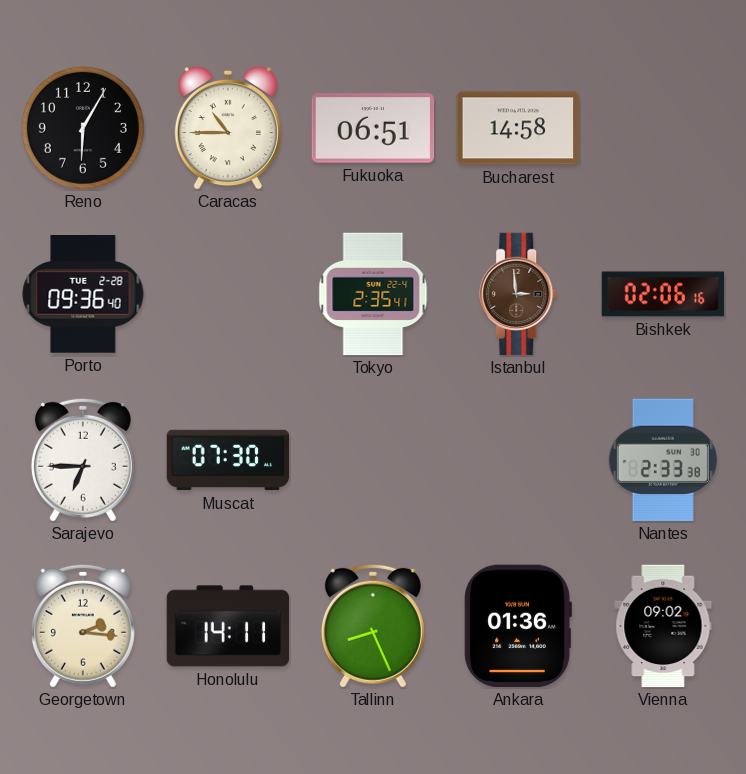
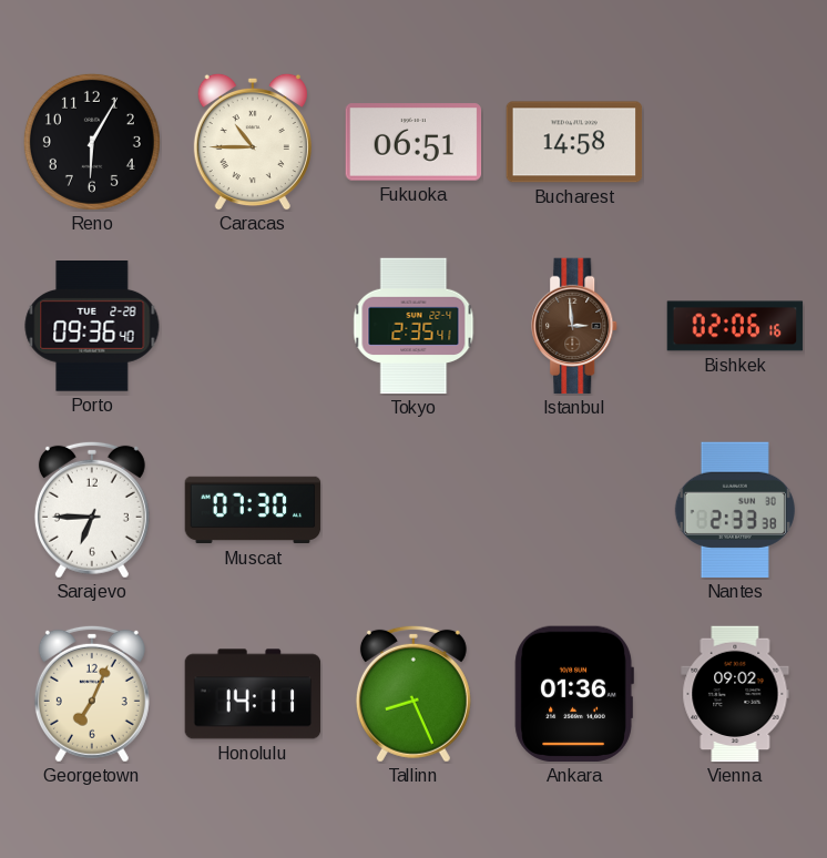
Georgetown: 2:16 -> 7:04 (92, 694)
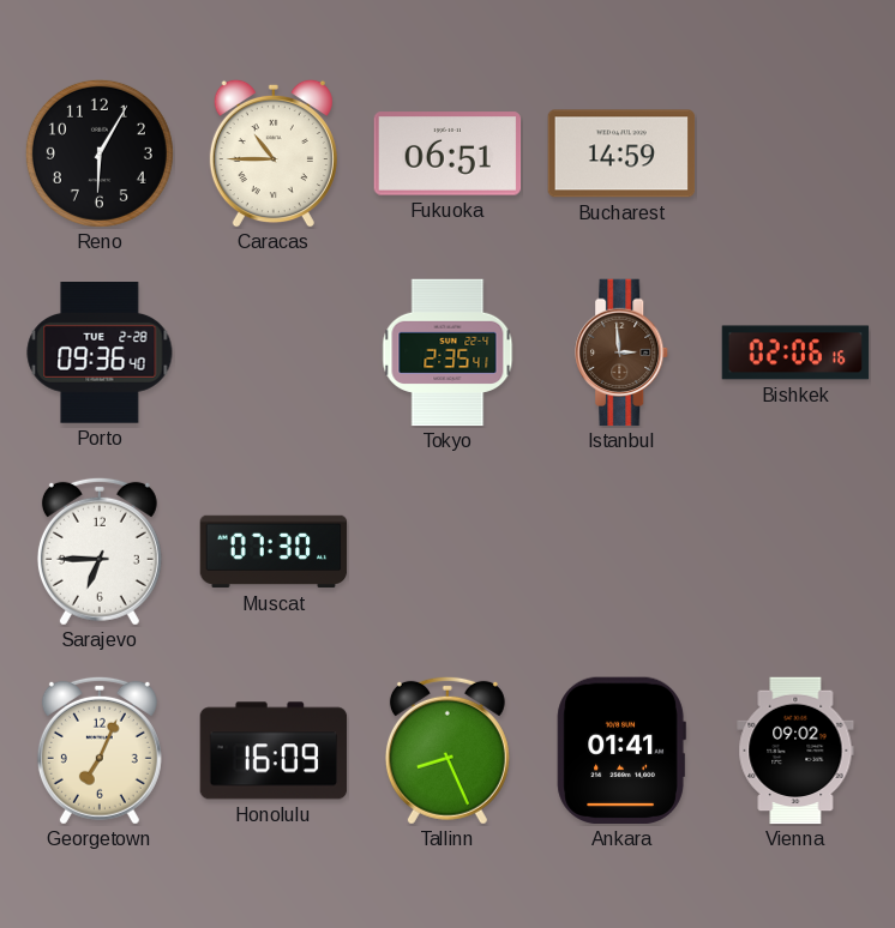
Bucharest: 14:58 -> 14:59 (621, 153)
Nantes: 2:33 -> none (735, 510)
Honolulu: 14:11 -> 16:09 (274, 751)
Ankara: 01:36 -> 01:41 (621, 751)
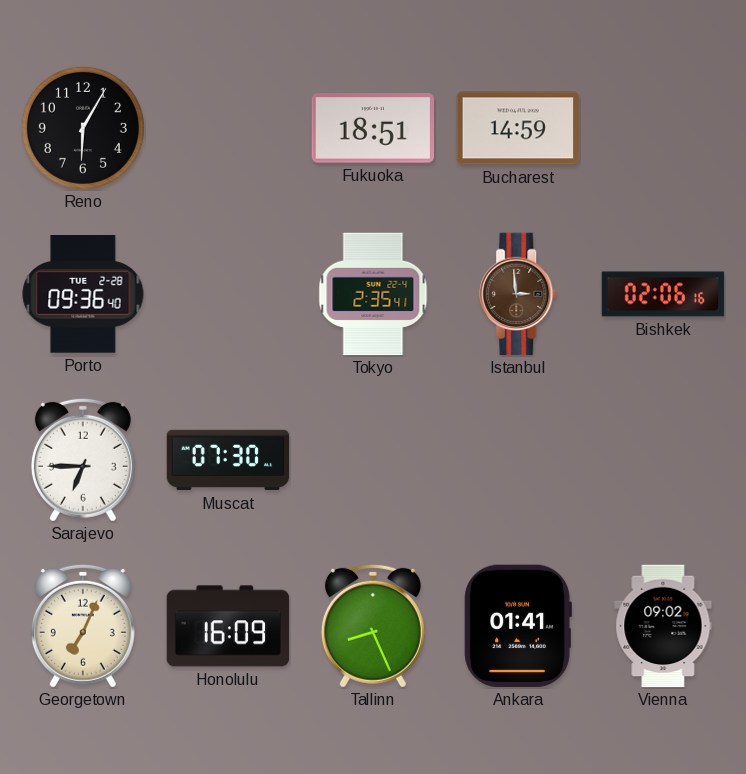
Caracas: 10:45 -> none (274, 153)
Fukuoka: 06:51 -> 18:51 (373, 128)
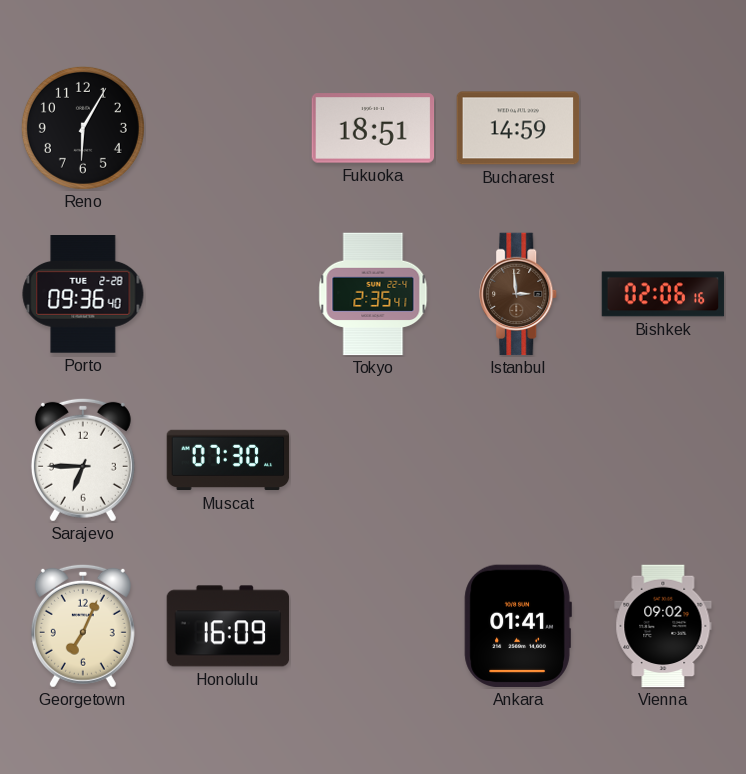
Tallinn: 8:26 -> none (373, 626)
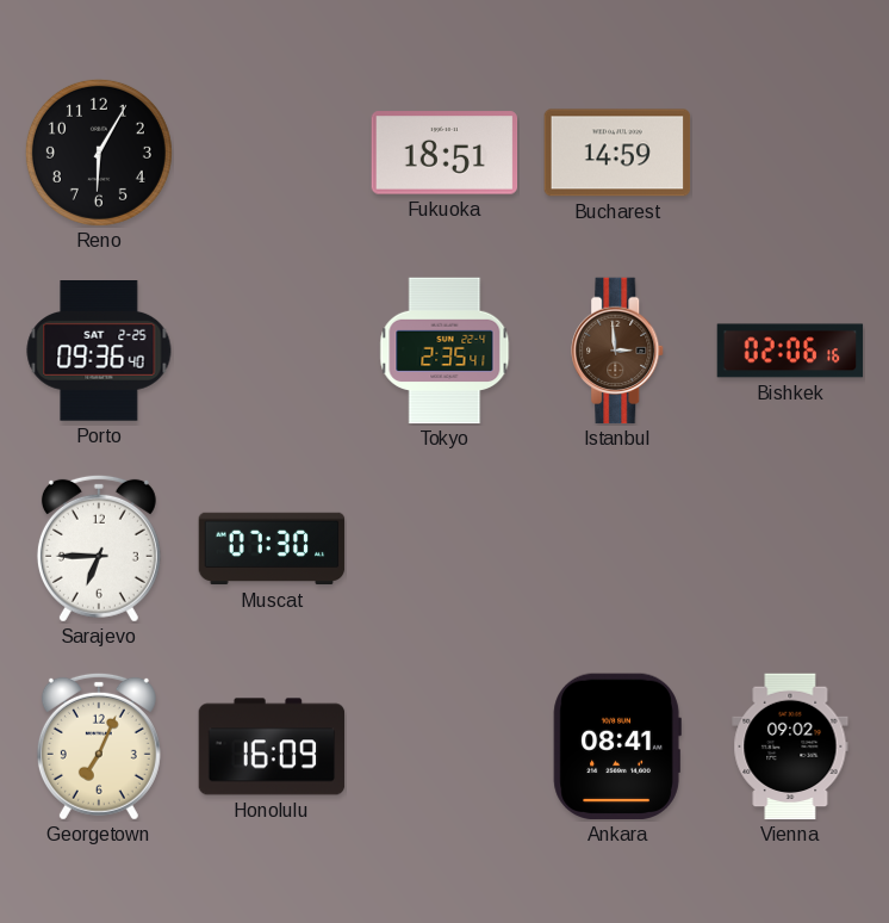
Porto date: TUE 2-28 -> SAT 2-25 (99, 352)
Ankara: 01:41 -> 08:41 (617, 747)
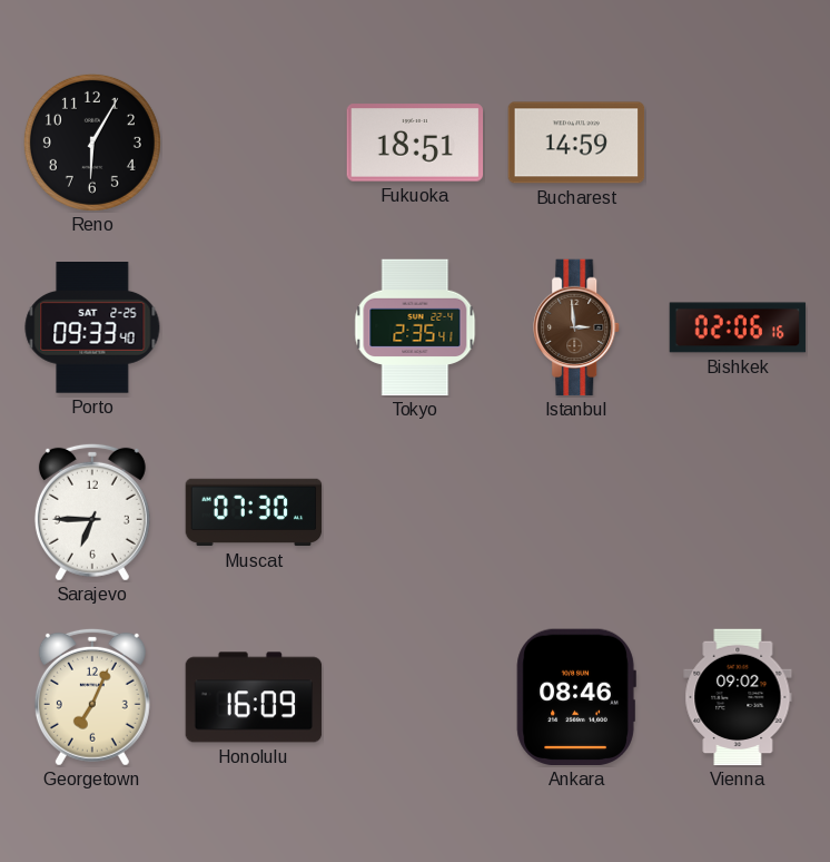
Porto: 09:36 -> 09:33 (92, 329)
Ankara: 08:41 -> 08:46 (576, 697)
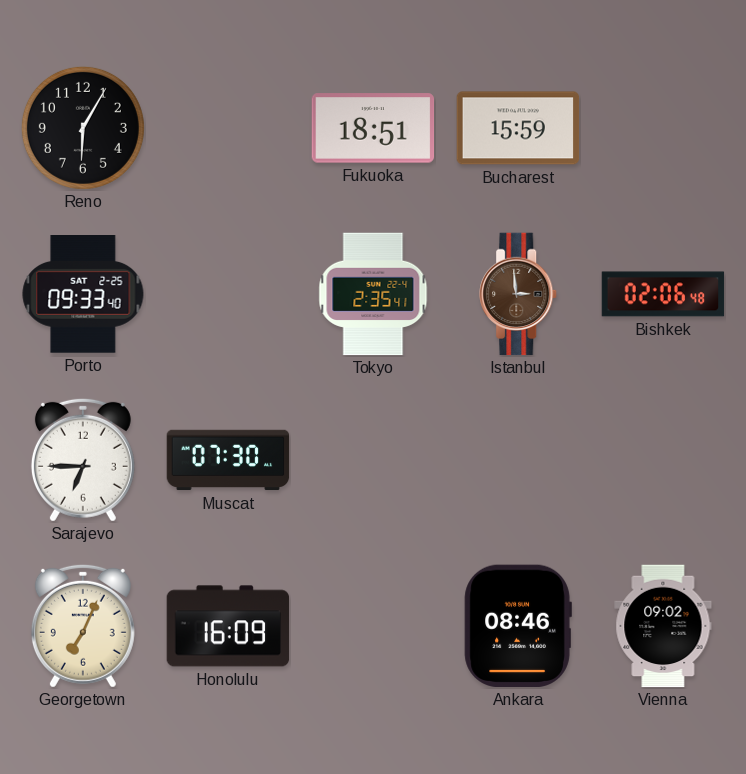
Bucharest: 14:59 -> 15:59 (518, 128)
Bishkek: 02:06:16 -> 02:06:48 (663, 294)
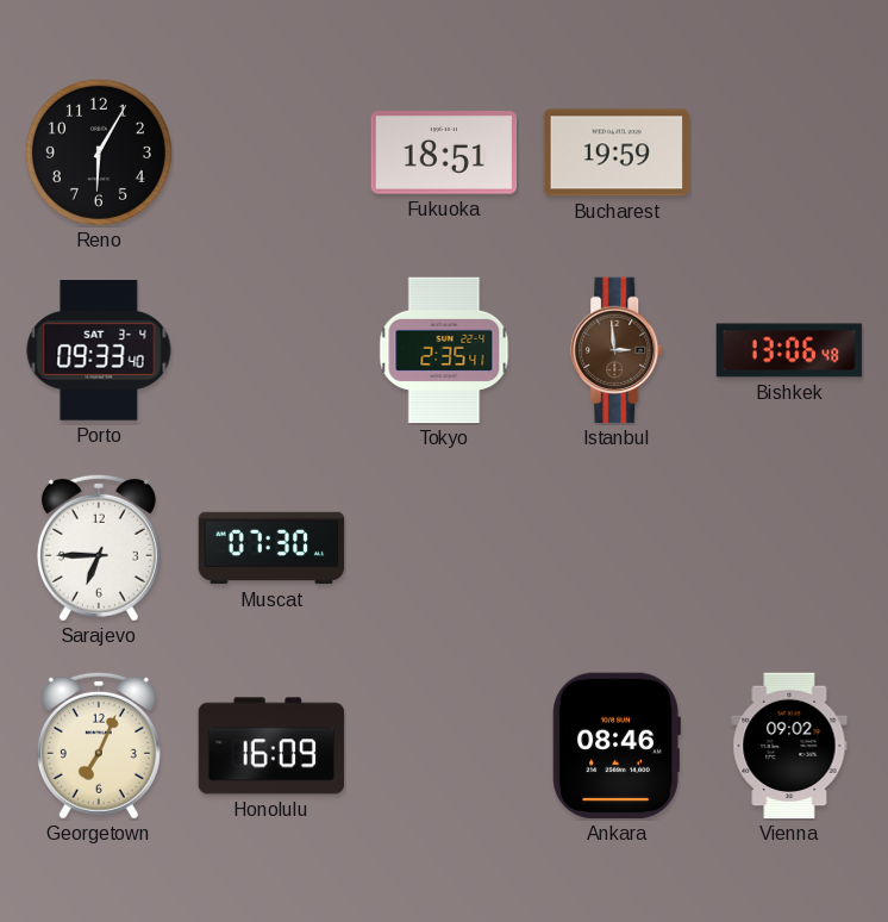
Bucharest: 15:59 -> 19:59 (617, 152)
Porto date: SAT 2-25 -> SAT 3-4 (99, 351)
Bishkek: 02:06 -> 13:06 (789, 350)
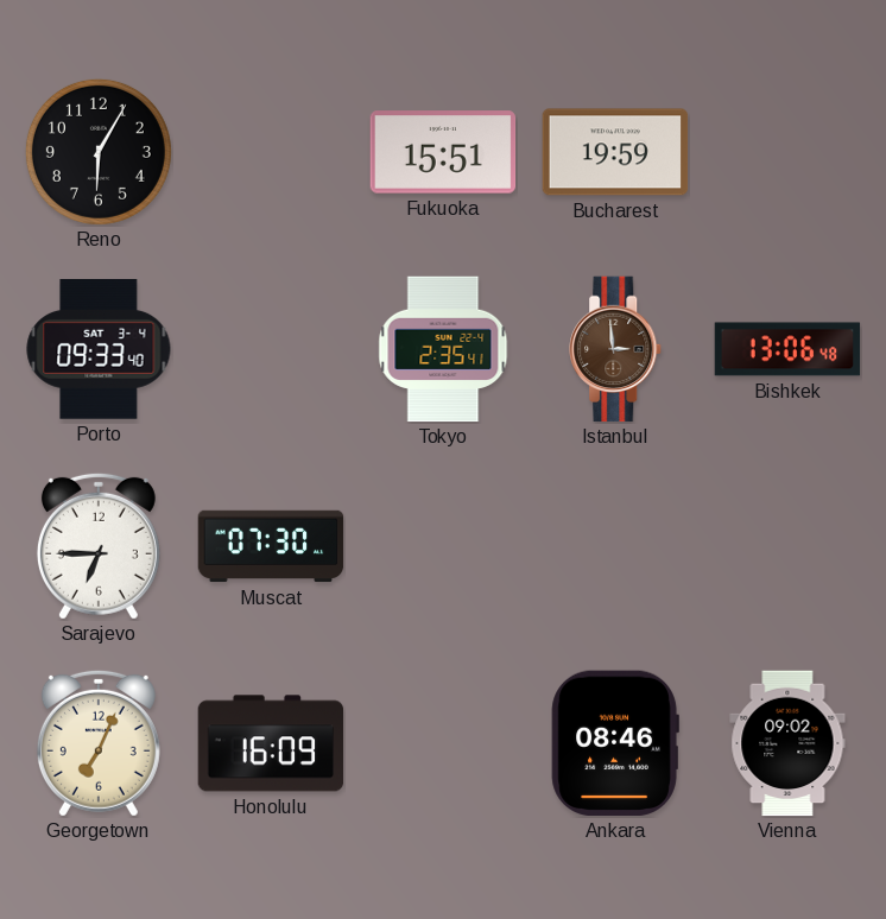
Fukuoka: 18:51 -> 15:51 (443, 152)
